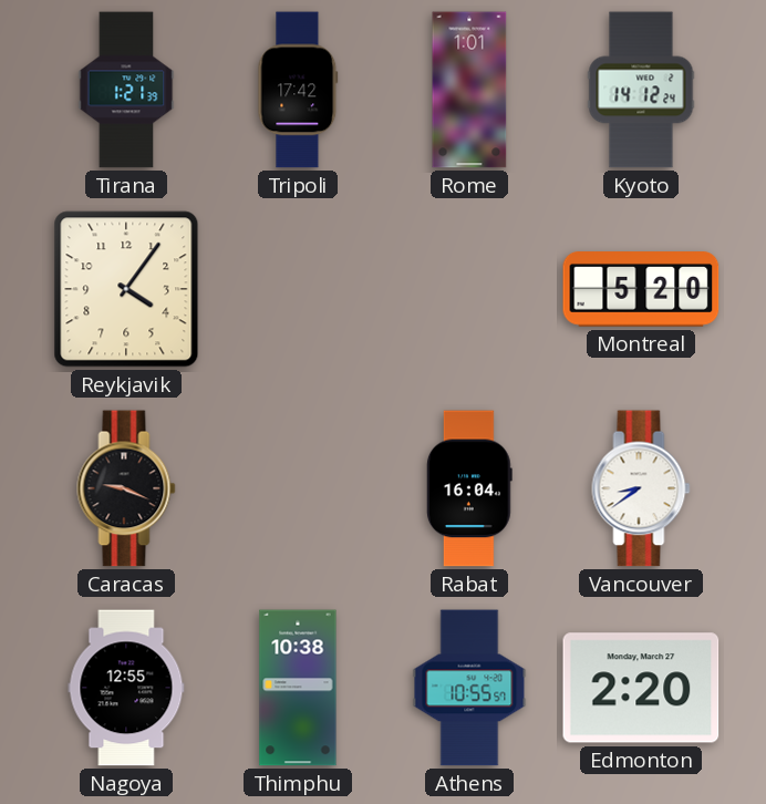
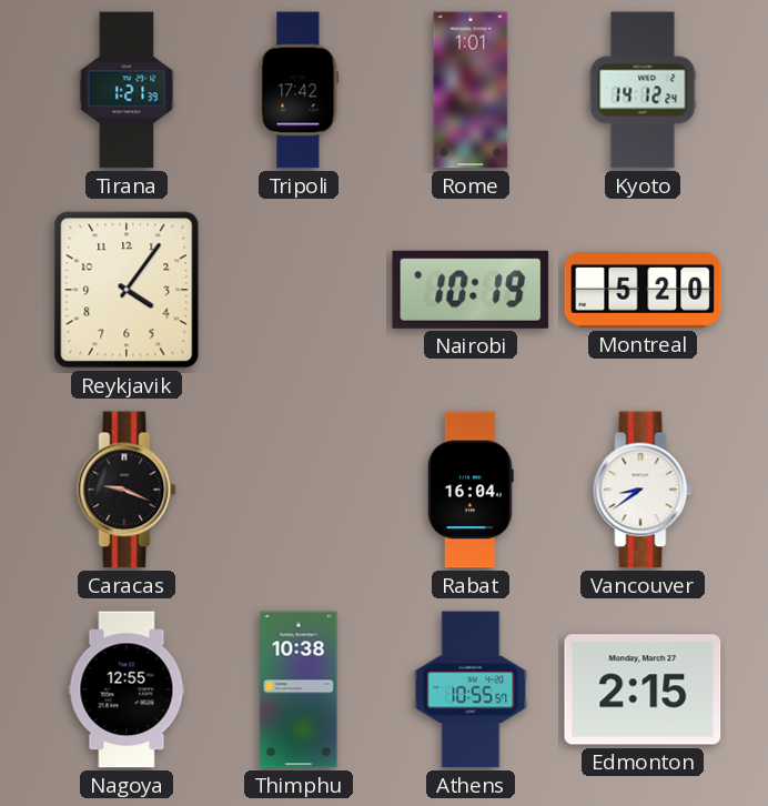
Nairobi: none -> 10:19 (471, 290)
Edmonton: 2:20 -> 2:15 (643, 689)
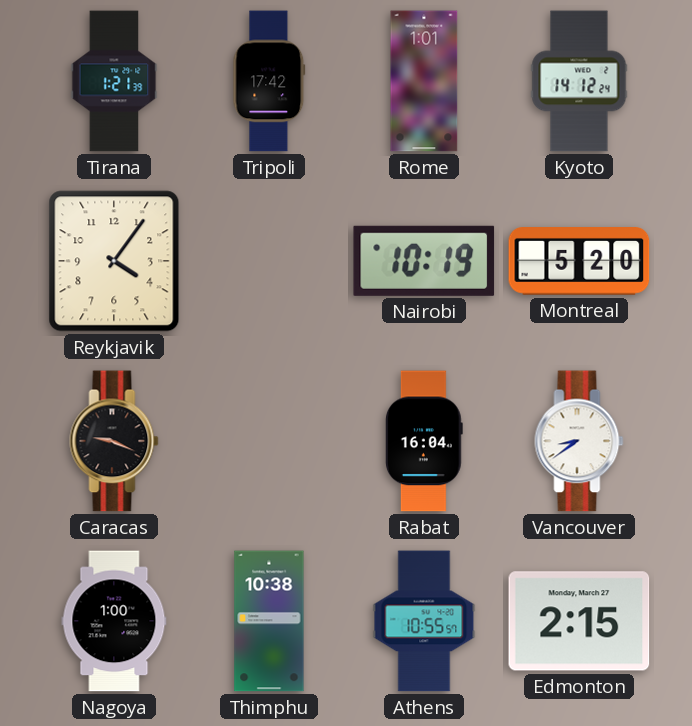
Nagoya: 12:55 -> 1:00 (114, 621)
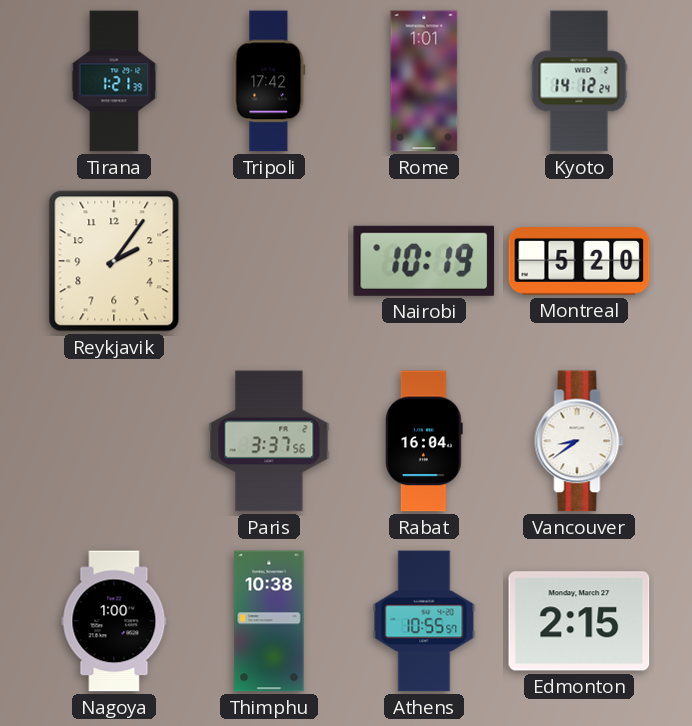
Reykjavik: 4:06 -> 2:06 (114, 261)
Caracas: 9:19 -> none (114, 441)
Paris: none -> 3:37 (269, 441)
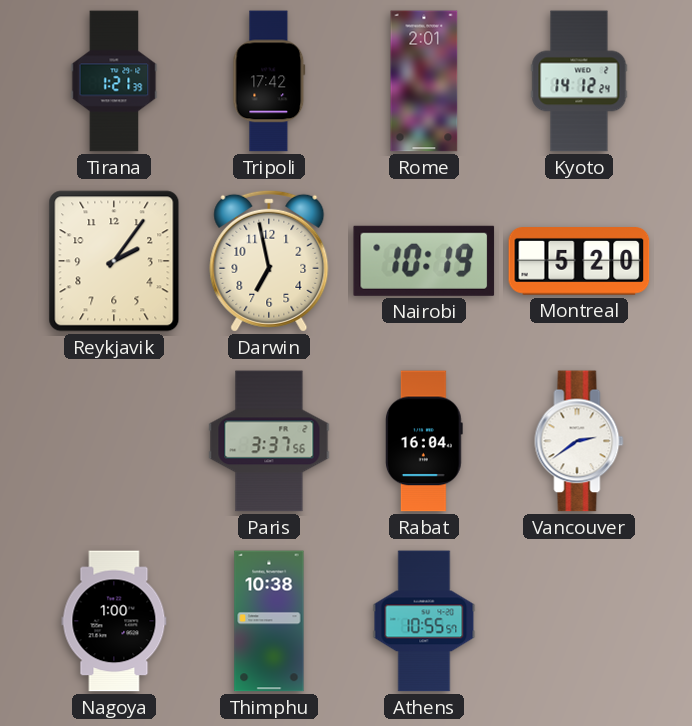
Rome: 1:01 -> 2:01 (424, 81)
Darwin: none -> 6:58 (269, 261)
Vancouver: 8:39 -> 2:39 (579, 441)
Edmonton: 2:15 -> none (579, 621)
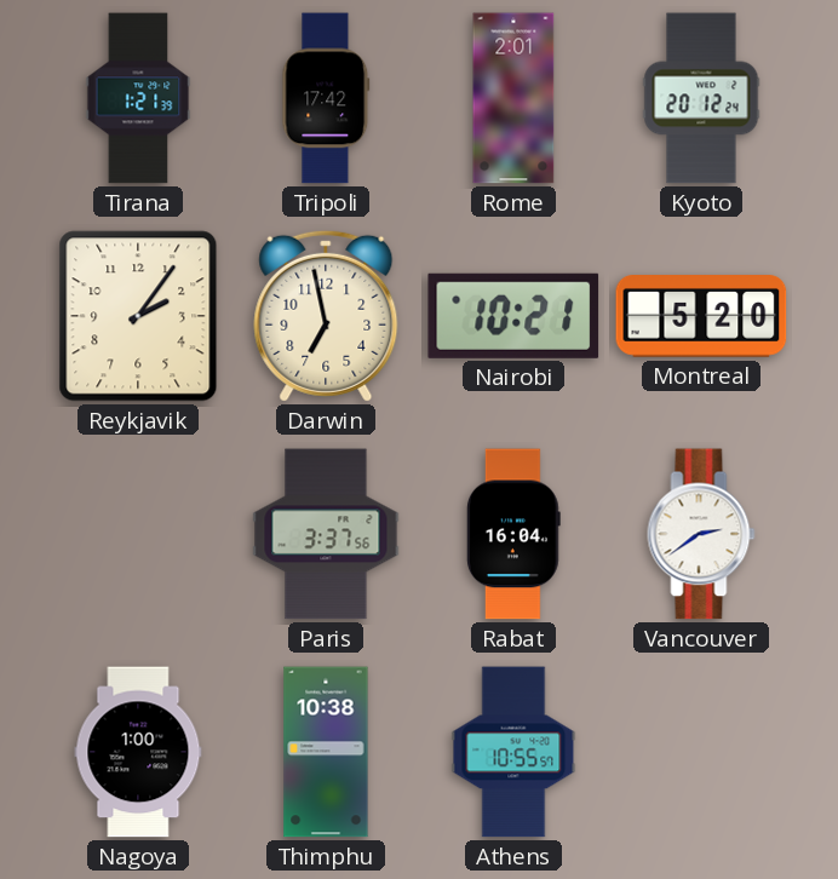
Kyoto: 14:12 -> 20:12 (701, 98)
Nairobi: 10:19 -> 10:21 (513, 316)
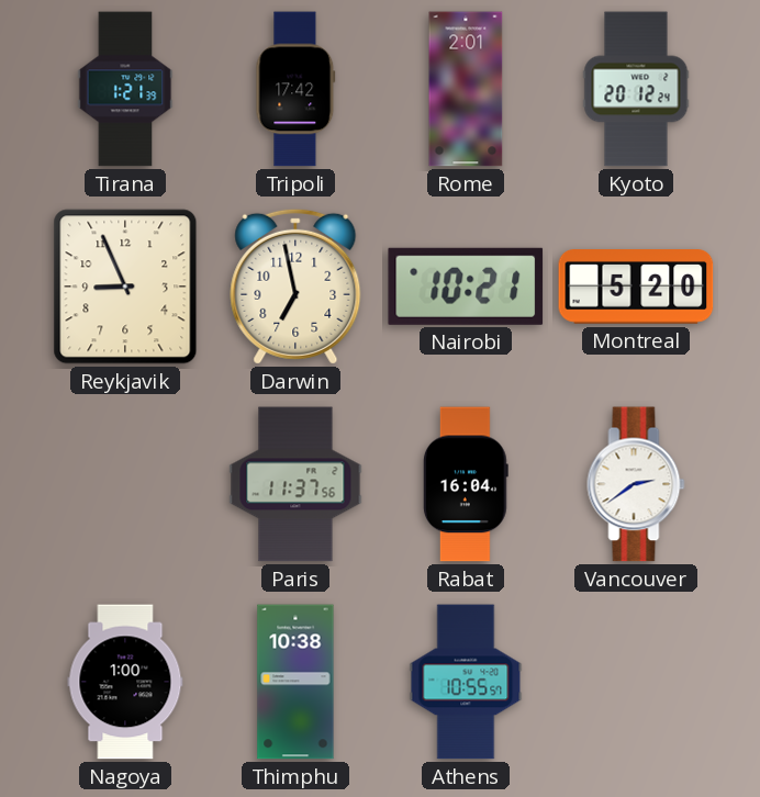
Reykjavik: 2:06 -> 8:56 (125, 287)
Paris: 3:37 -> 11:37 (295, 484)
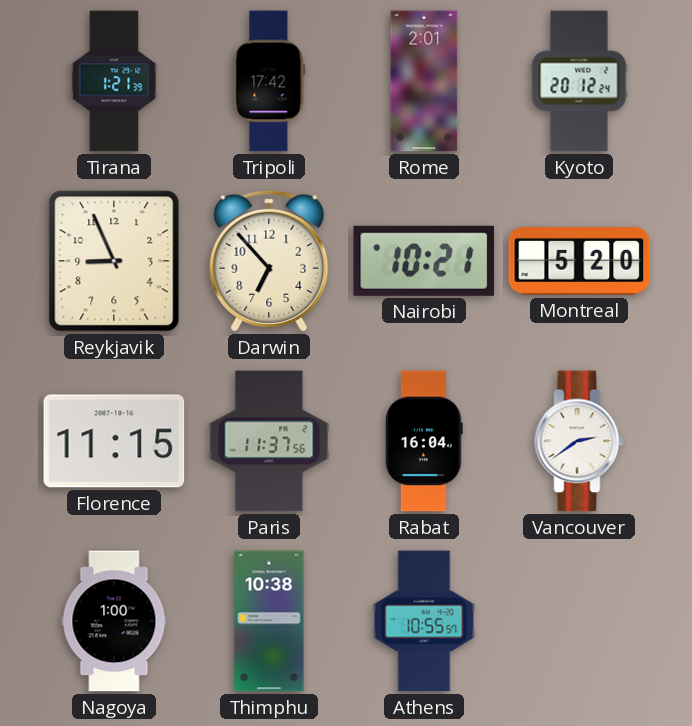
Darwin: 6:58 -> 6:53 (269, 261)
Florence: none -> 11:15 (114, 441)
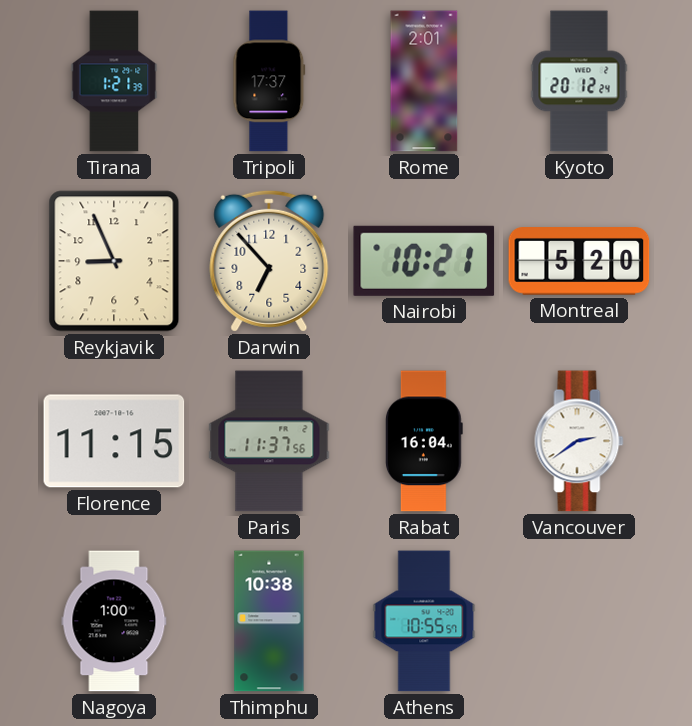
Tripoli: 17:42 -> 17:37 (269, 81)
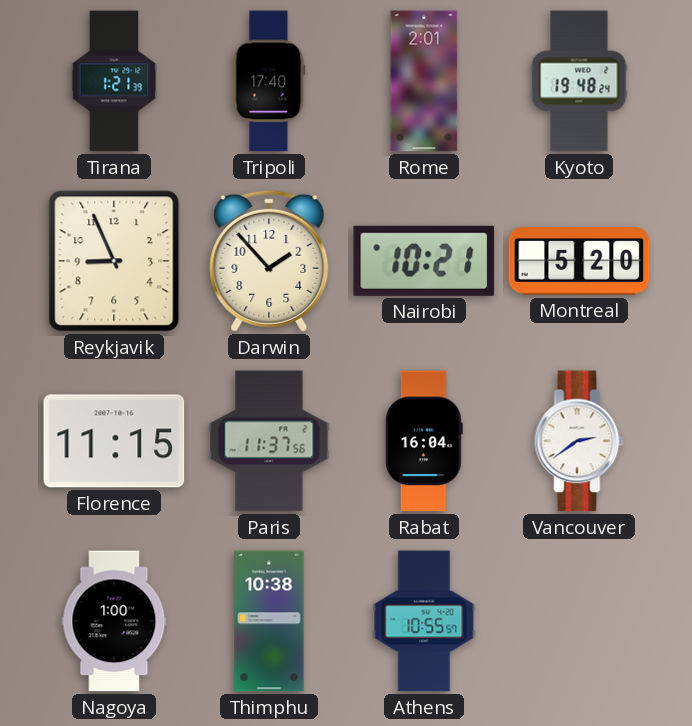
Tripoli: 17:37 -> 17:40 (269, 81)
Kyoto: 20:12 -> 19:48 (579, 81)
Darwin: 6:53 -> 1:53 (269, 261)
